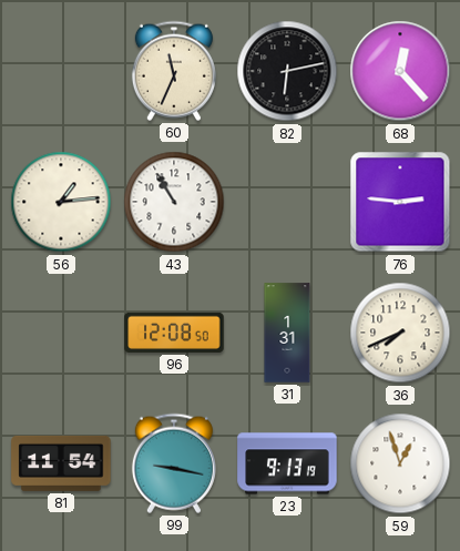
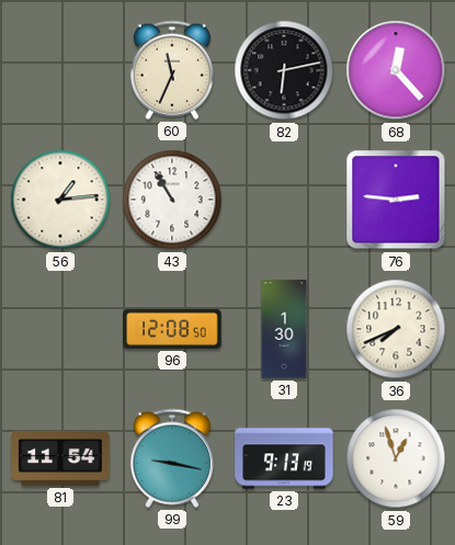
31: 1:31 -> 1:30 (284, 329)
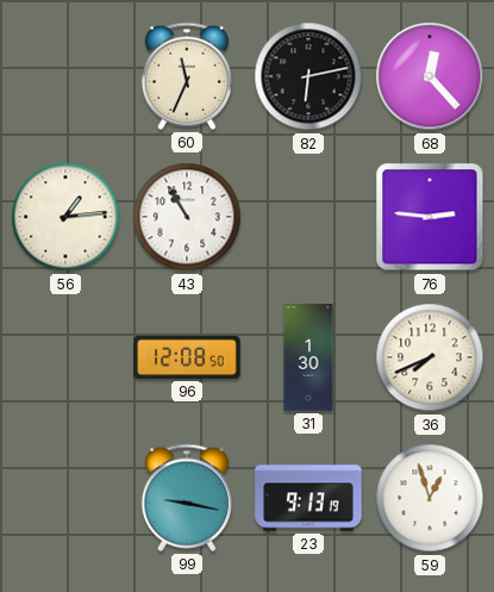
81: 11:54 -> none (60, 458)
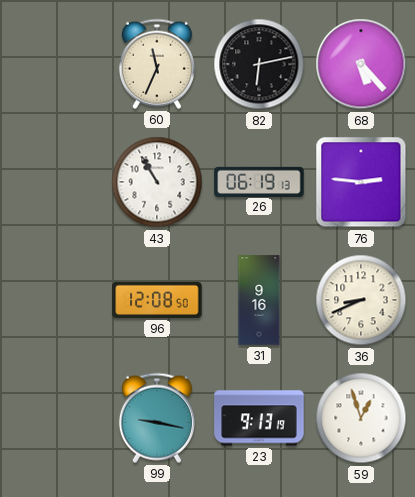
68: 12:23 -> 5:23 (361, 64)
56: 1:14 -> none (65, 217)
26: none -> 06:19 (259, 181)
31: 1:30 -> 9:16 (259, 300)
36: 7:41 -> 8:41 (361, 300)
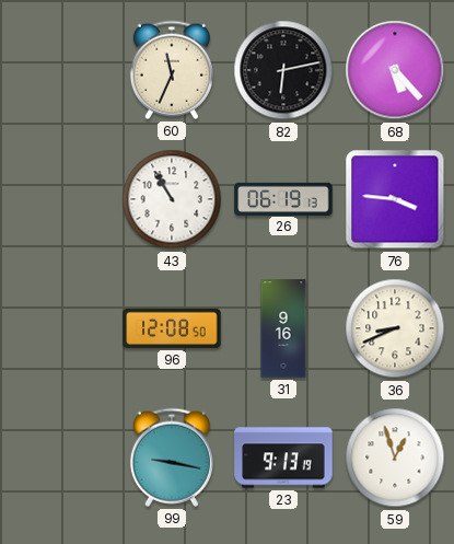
76: 2:46 -> 3:46 (395, 199)
